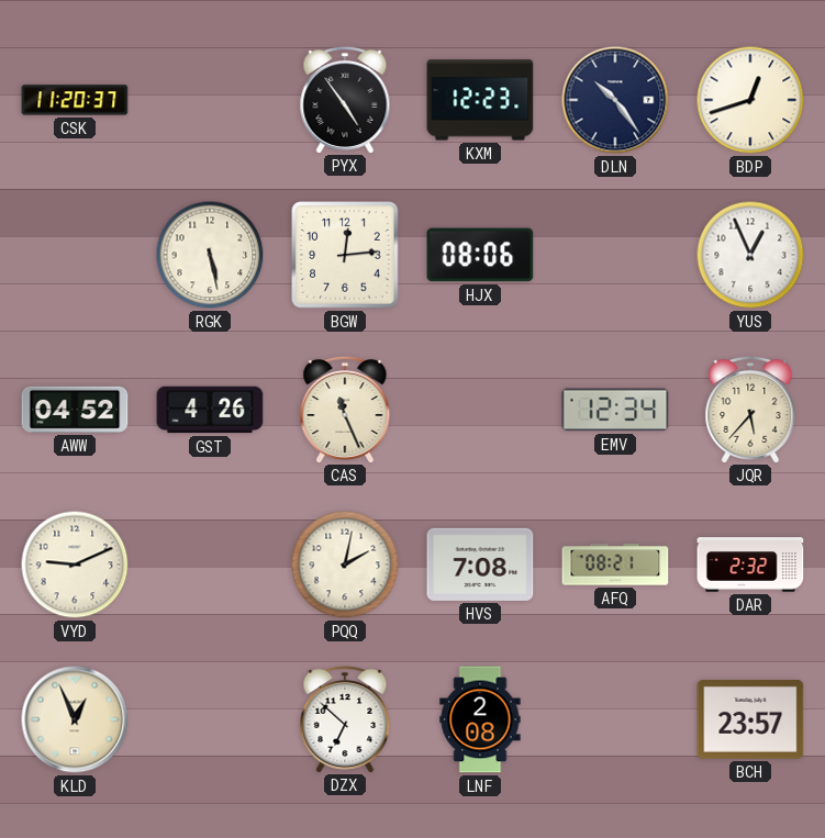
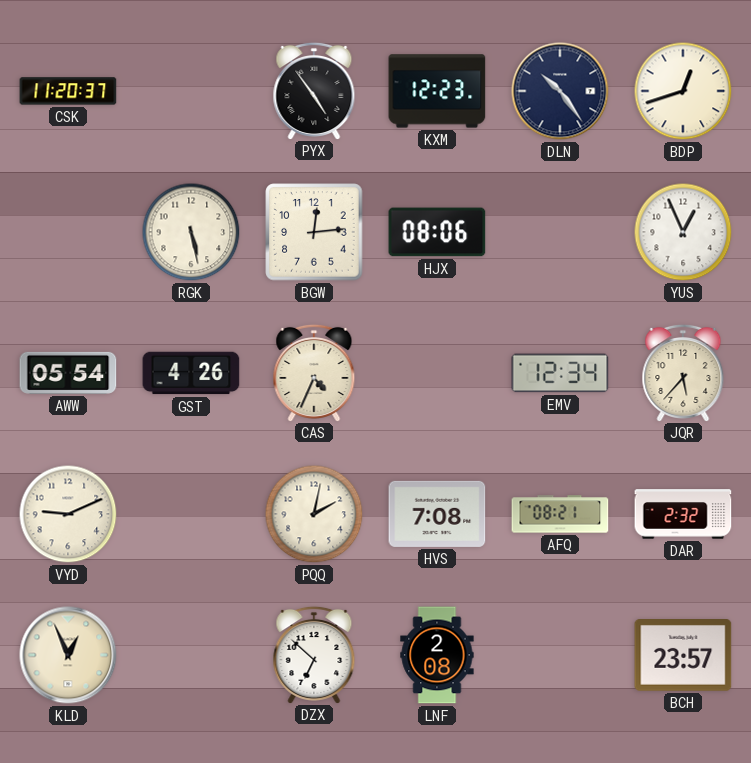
AWW: 04:52 -> 05:54 (68, 373)
CAS: 11:26 -> 4:34 (314, 372)
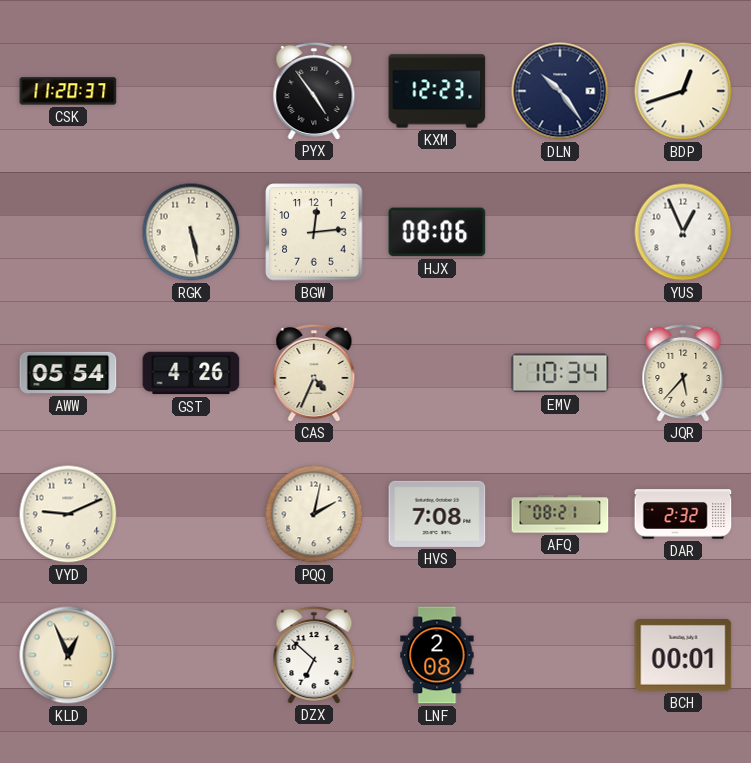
EMV: 12:34 -> 10:34 (560, 373)
BCH: 23:57 -> 00:01 (683, 656)
